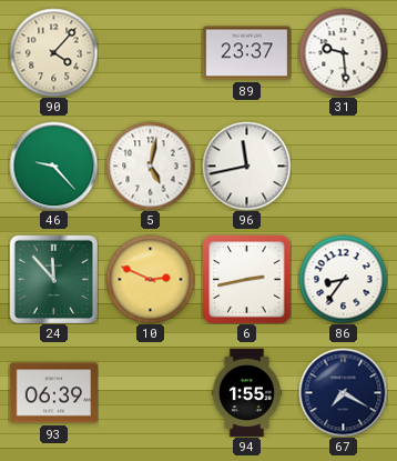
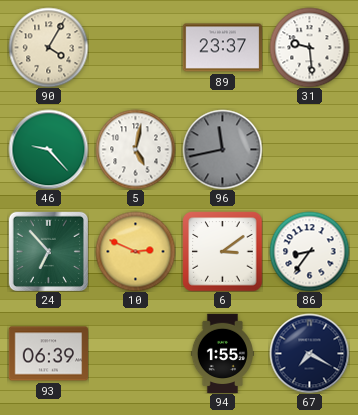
90: 4:07 -> 4:05 (48, 47)
96 dial: white -> grey (222, 149)
24: 11:53 -> 6:53 (48, 251)
6: 2:43 -> 3:09 (222, 251)
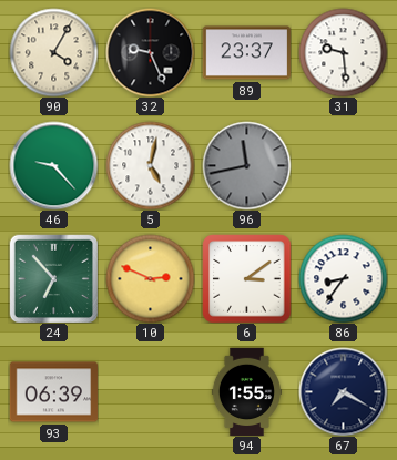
32: none -> 9:26 (150, 52)
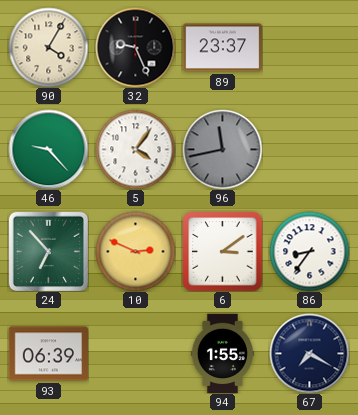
31: 9:29 -> none (343, 52)
5: 5:02 -> 4:06 (135, 149)
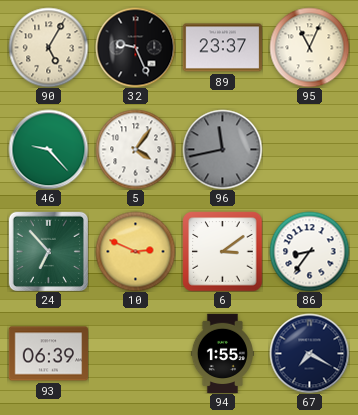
90: 4:05 -> 5:05 (48, 47)
95: none -> 11:04 (309, 47)
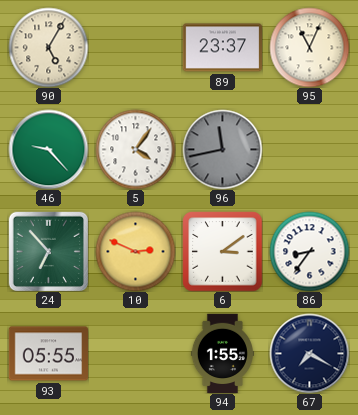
32: 9:26 -> none (135, 47)
93: 06:39 -> 05:55 (48, 354)
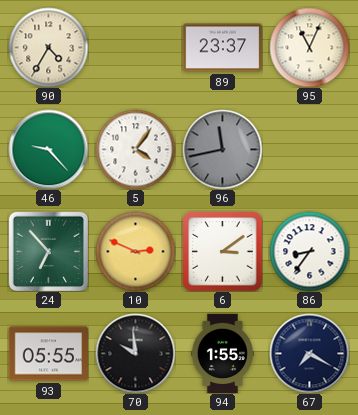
90: 5:05 -> 4:35 (48, 47)
70: none -> 9:59 (135, 353)
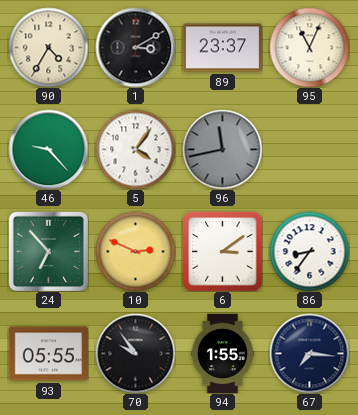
1: none -> 3:10 (135, 47)
70: 9:59 -> 9:54 (135, 353)
67: 7:20 -> 7:16 (309, 353)
